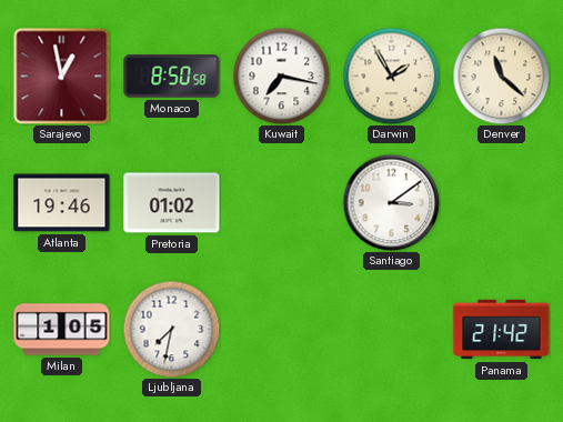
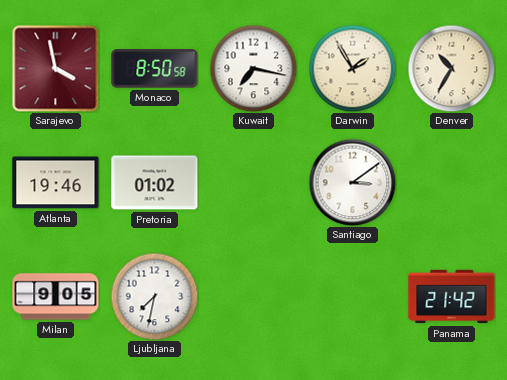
Sarajevo: 12:58 -> 3:58 (55, 68)
Denver: 11:22 -> 10:35 (451, 68)
Milan: 1:05 -> 9:05 (56, 297)
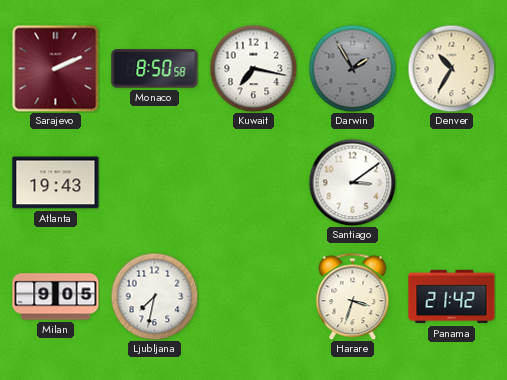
Sarajevo: 3:58 -> 2:11 (55, 68)
Darwin dial: cream -> grey (352, 68)
Atlanta: 19:46 -> 19:43 (56, 183)
Pretoria: 01:02 -> none (155, 183)
Harare: none -> 3:33 (353, 296)
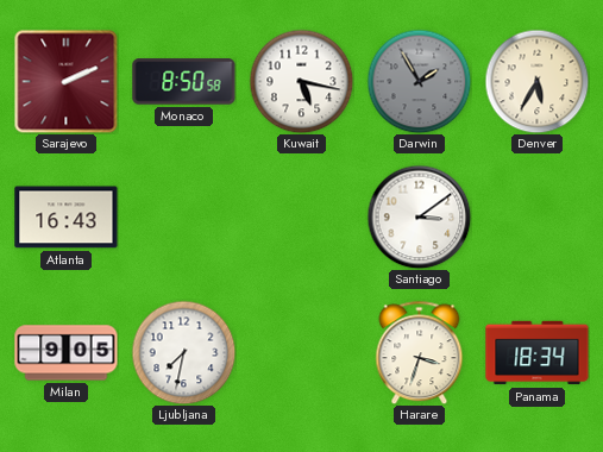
Kuwait: 7:17 -> 5:17 (301, 81)
Denver: 10:35 -> 5:35 (536, 81)
Atlanta: 19:43 -> 16:43 (67, 218)
Panama: 21:42 -> 18:34 (538, 353)
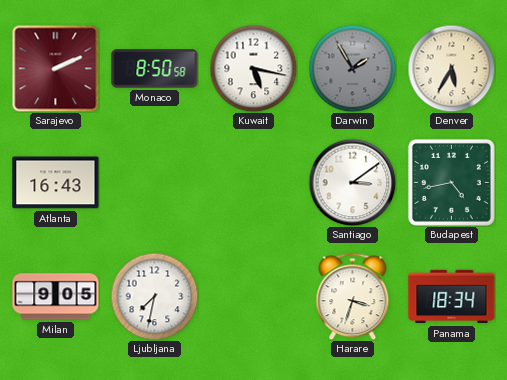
Budapest: none -> 4:43 (451, 182)
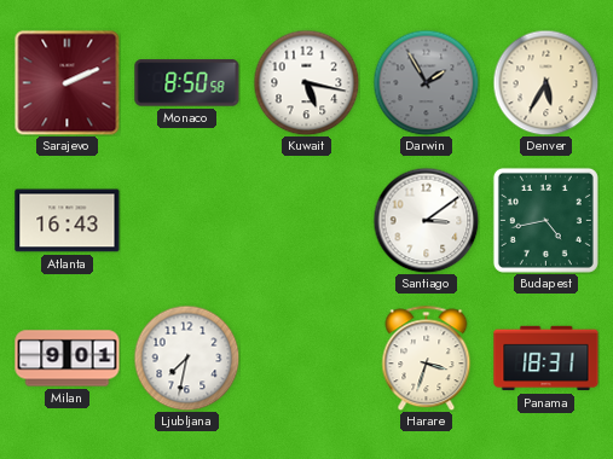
Milan: 9:05 -> 9:01 (68, 359)
Panama: 18:34 -> 18:31 (547, 359)
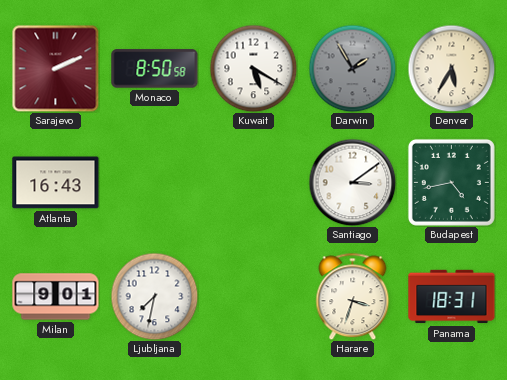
Kuwait: 5:17 -> 5:20 (253, 68)
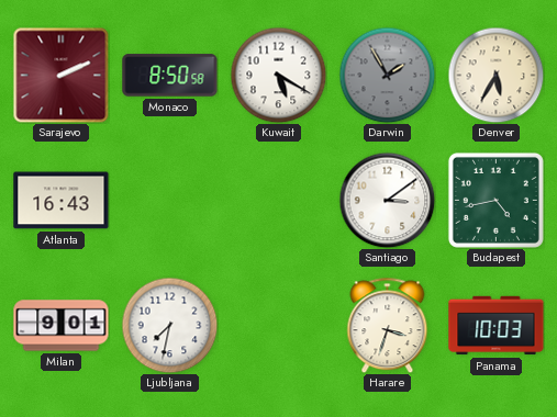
Panama: 18:31 -> 10:03 (497, 326)
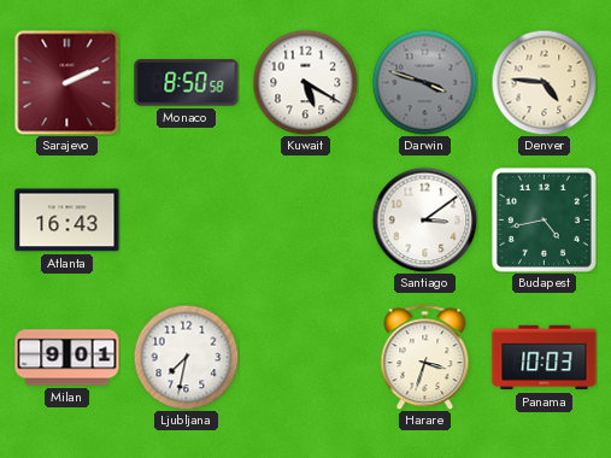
Darwin: 1:55 -> 3:48 (424, 82)
Denver: 5:35 -> 4:46 (544, 82)
